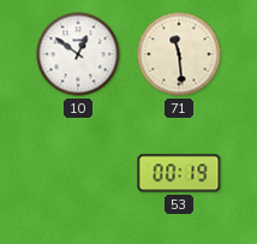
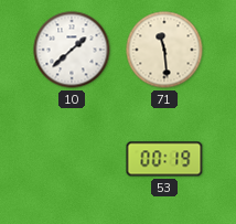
10: 12:51 -> 1:38 (72, 50)
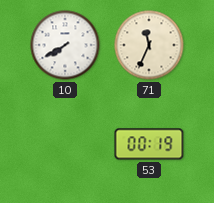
10: 1:38 -> 7:40 (65, 45)
71: 11:29 -> 11:34 (149, 45)
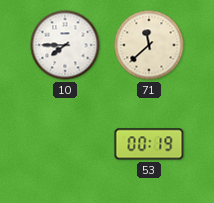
10: 7:40 -> 7:45 (65, 45)
71: 11:34 -> 11:38 (149, 45)
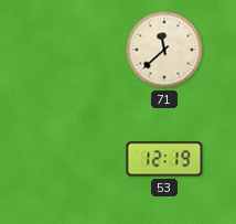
10: 7:45 -> none (65, 45)
53: 00:19 -> 12:19 (164, 159)
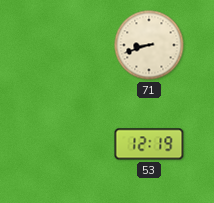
71: 11:38 -> 8:42 (149, 45)
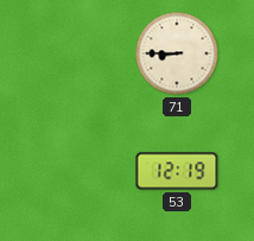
71: 8:42 -> 8:45 (177, 53)
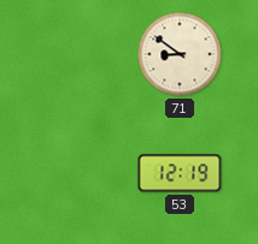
71: 8:45 -> 8:51 (180, 54)
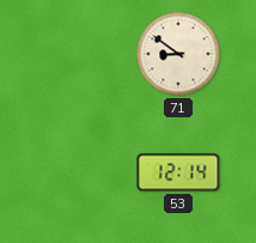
53: 12:19 -> 12:14 (178, 172)
